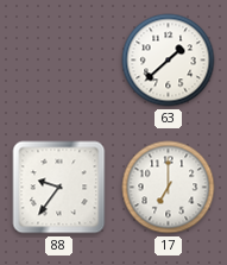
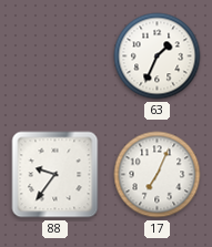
63: 1:38 -> 1:34 (158, 56)
17: 7:00 -> 7:04 (158, 175)
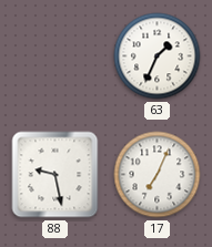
88: 9:36 -> 9:28 (55, 175)
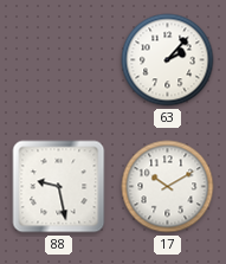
63: 1:34 -> 2:07 (168, 60)
17: 7:04 -> 10:10 (168, 187)
